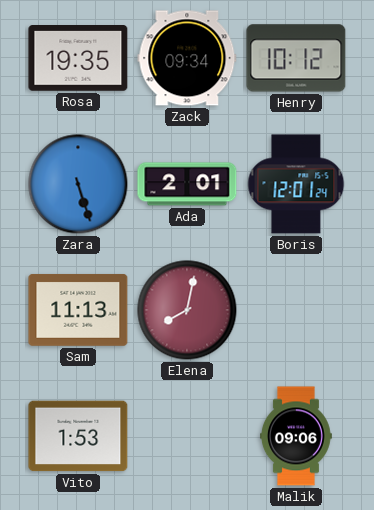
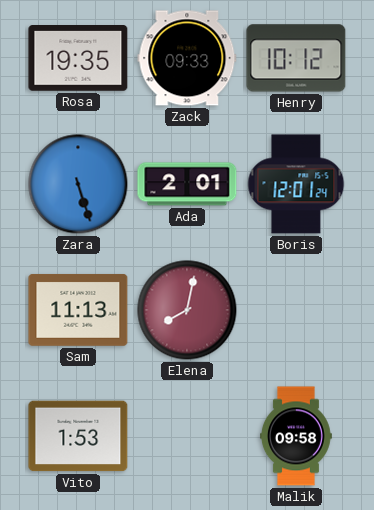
Zack: 09:34 -> 09:33 (187, 58)
Malik: 09:06 -> 09:58 (296, 436)
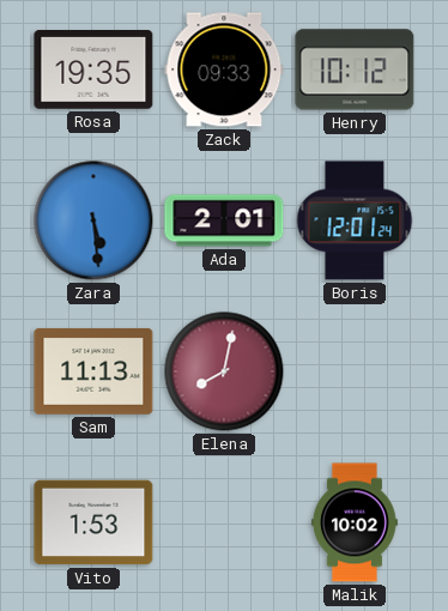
Zara: 5:27 -> 5:29 (93, 220)
Malik: 09:58 -> 10:02 (355, 522)
